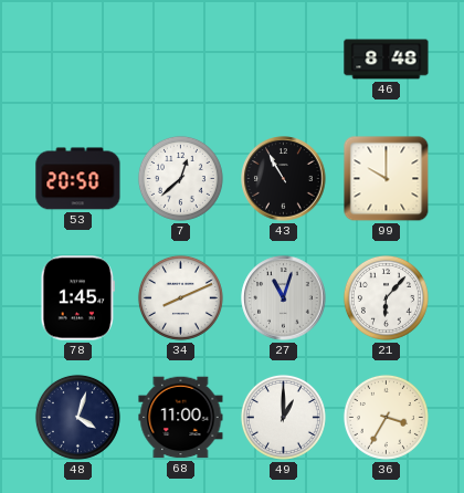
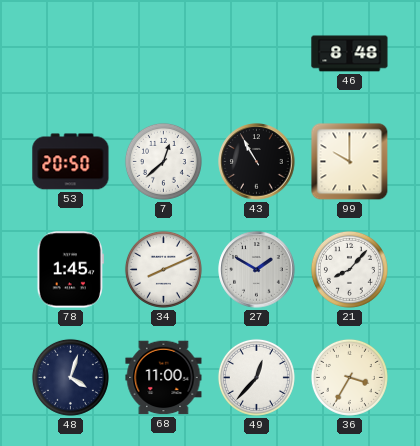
27: 11:03 -> 1:50 (257, 270)
21: 6:07 -> 8:07 (349, 269)
49: 1:00 -> 12:37 (256, 377)
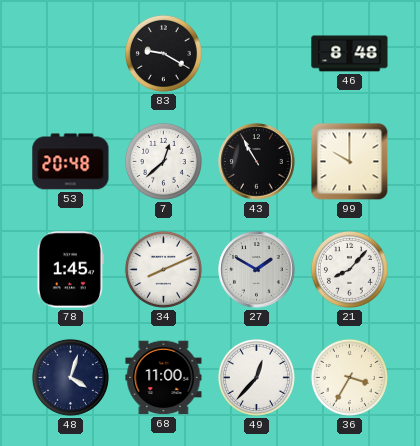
83: none -> 9:20 (163, 53)
53: 20:50 -> 20:48 (71, 162)
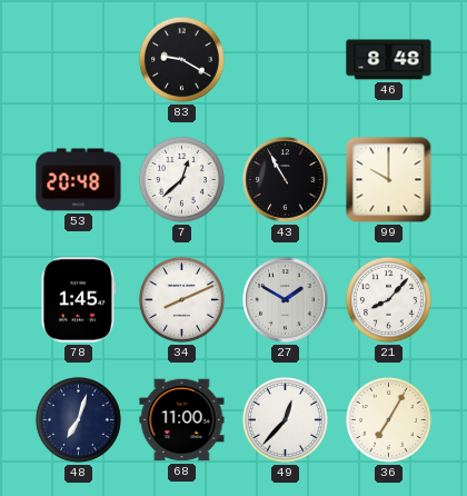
48: 4:03 -> 7:03 (78, 419)
36: 3:35 -> 7:05 (388, 419)
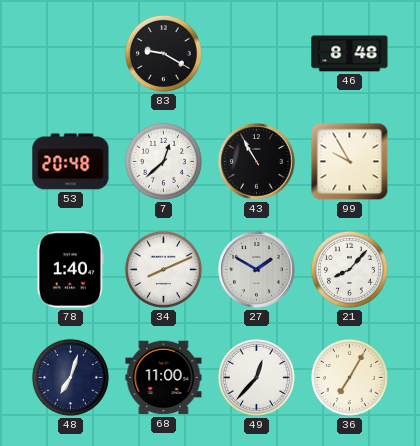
99: 10:00 -> 9:55 (350, 162)
78: 1:45 -> 1:40 (70, 270)
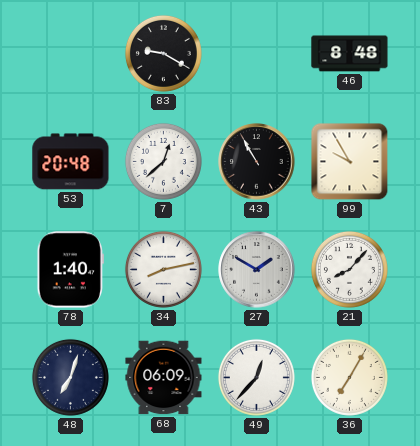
34: 8:11 -> 8:13 (163, 269)
68: 11:00 -> 06:09 (164, 378)
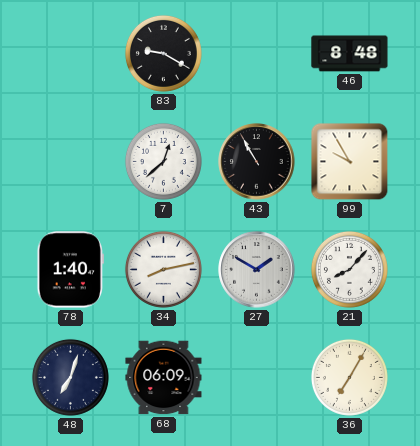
53: 20:48 -> none (71, 162)
49: 12:37 -> none (256, 377)
